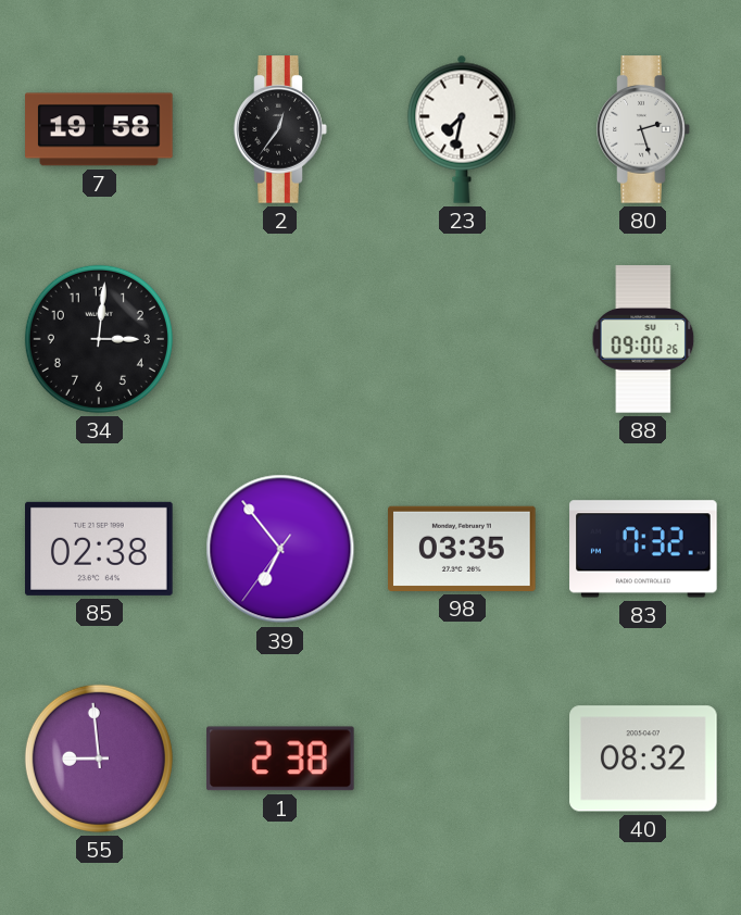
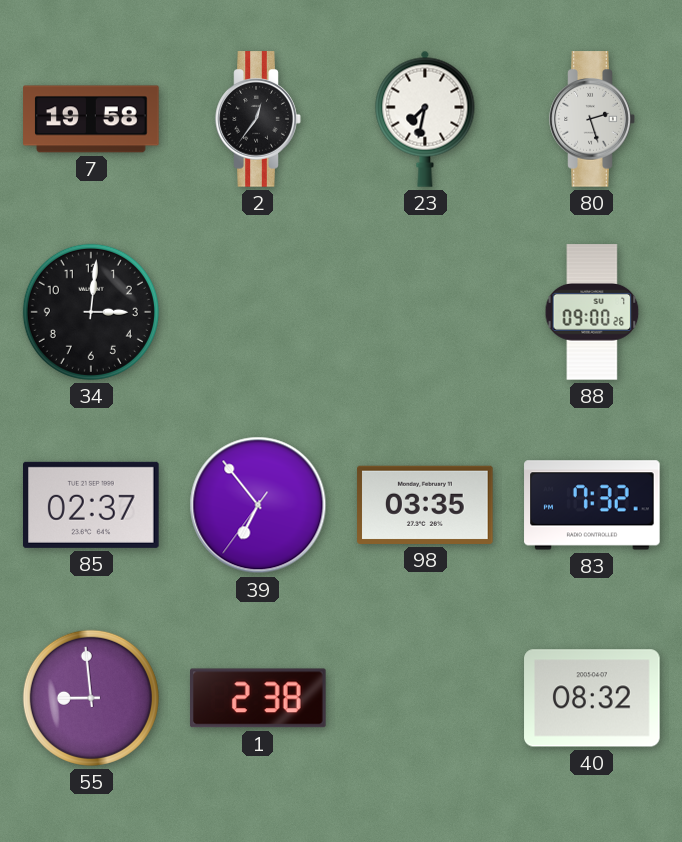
85: 02:38 -> 02:37 (92, 505)
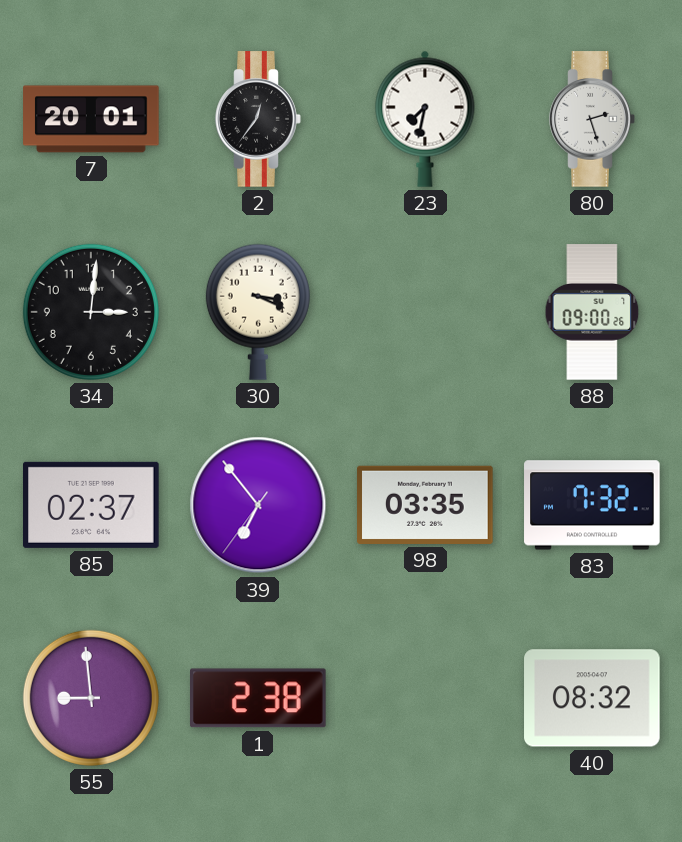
7: 19:58 -> 20:01 (91, 119)
30: none -> 3:19 (258, 312)
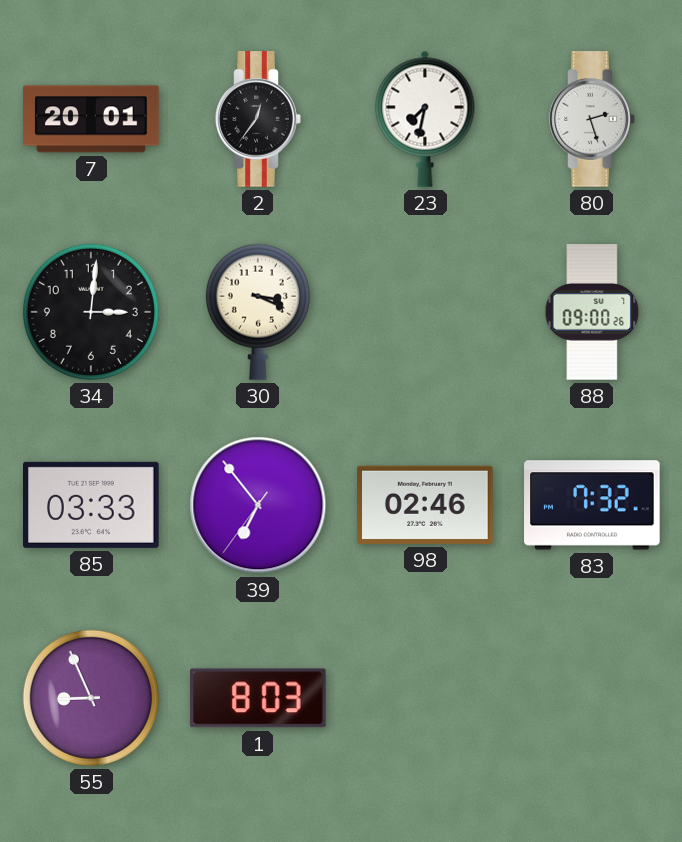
85: 02:37 -> 03:33 (92, 505)
98: 03:35 -> 02:46 (425, 505)
55: 8:59 -> 8:56 (91, 698)
1: 2:38 -> 8:03 (259, 698)
40: 08:32 -> none (592, 698)
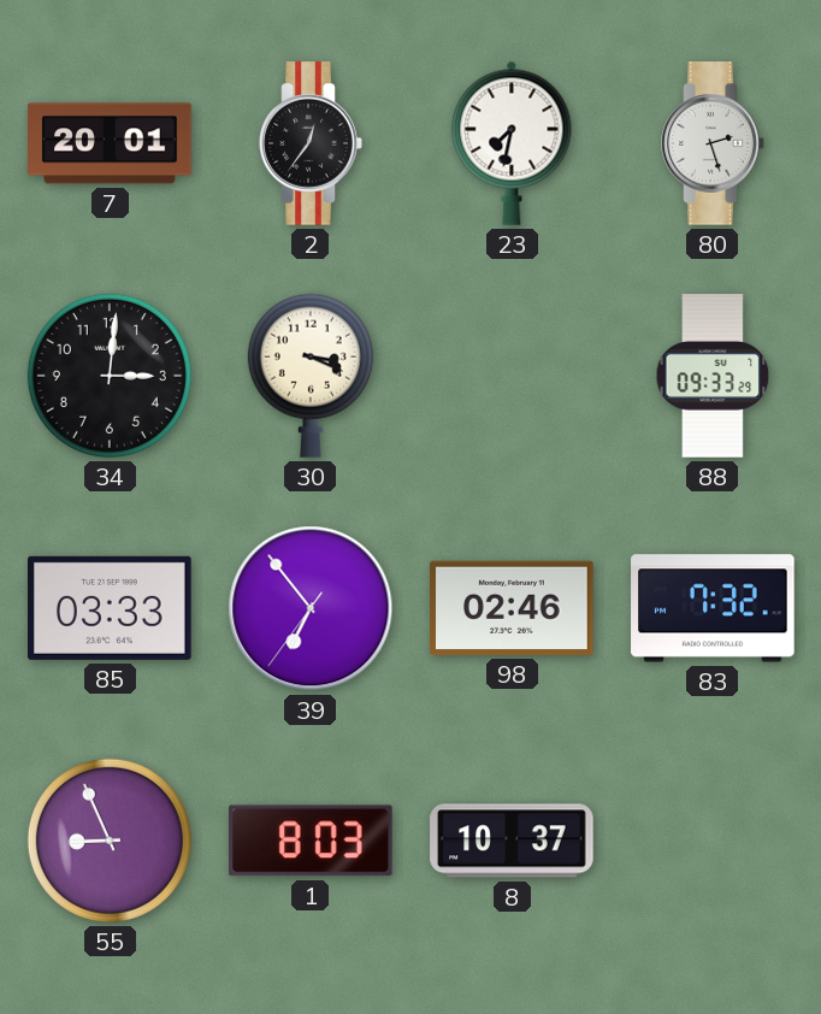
88: 09:00 -> 09:33 (713, 376)
8: none -> 10:37 (512, 841)
